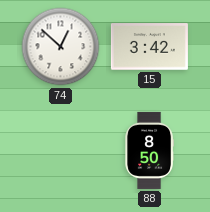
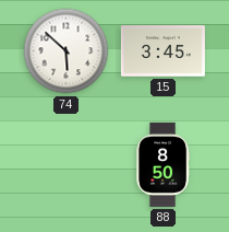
74: 12:52 -> 5:52 (67, 51)
15: 3:42 -> 3:45 (162, 51)
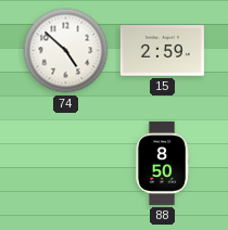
74: 5:52 -> 4:52 (66, 51)
15: 3:45 -> 2:59 (162, 51)
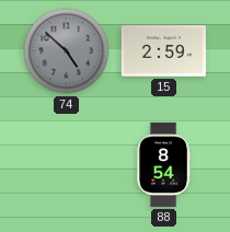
74 dial: white -> grey (67, 51)
88: 8:50 -> 8:54 (163, 164)
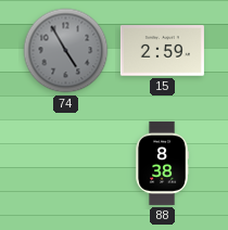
74: 4:52 -> 4:55 (66, 51)
88: 8:54 -> 8:38 (162, 163)
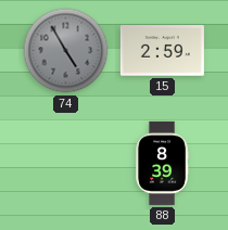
88: 8:38 -> 8:39 (162, 163)
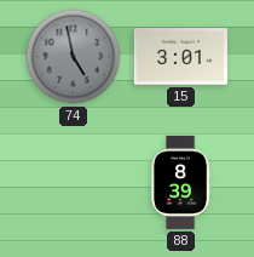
74: 4:55 -> 4:58 (74, 57)
15: 2:59 -> 3:01 (180, 57)
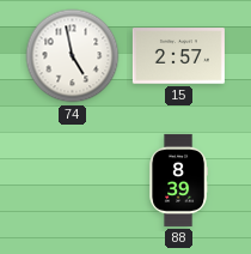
74 dial: grey -> white (73, 56)
15: 3:01 -> 2:57 (178, 56)
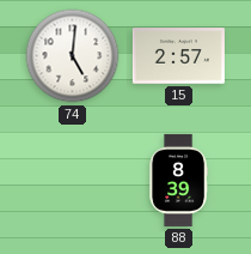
74: 4:58 -> 5:01 (73, 56)
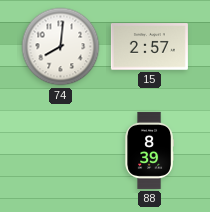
74: 5:01 -> 8:01 (61, 47)
